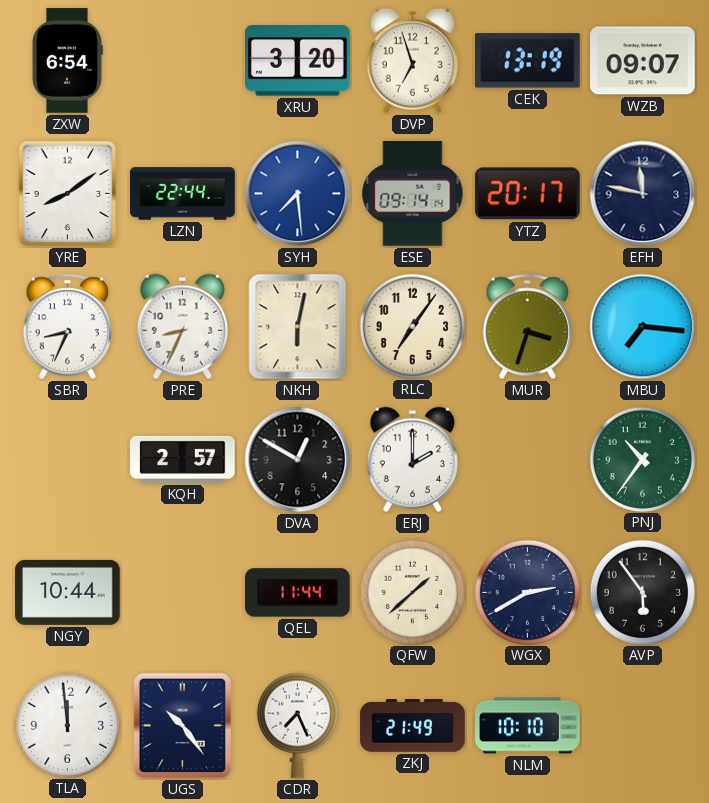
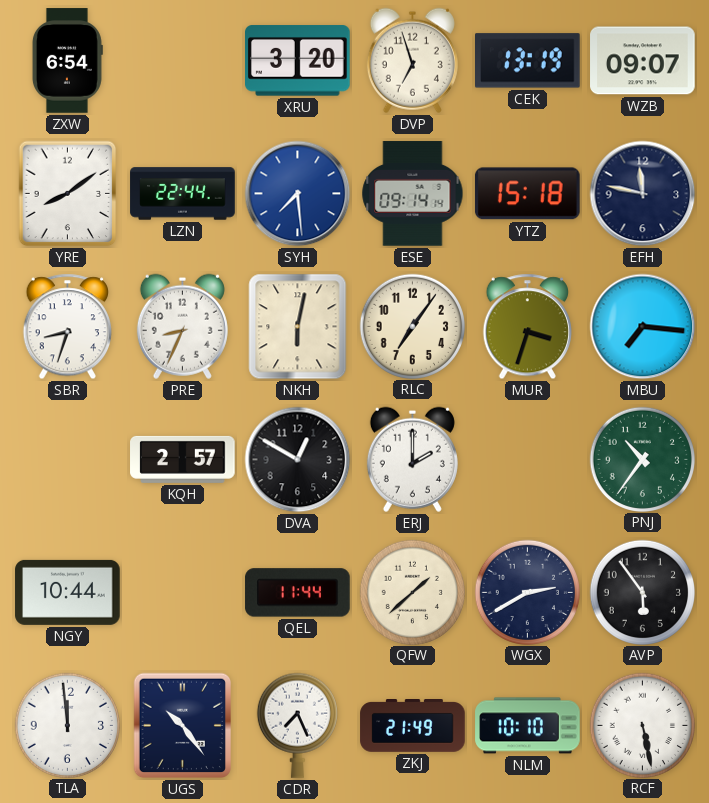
YTZ: 20:17 -> 15:18 (527, 194)
SBR: 8:34 -> 8:33 (67, 327)
RCF: none -> 5:28 (642, 725)
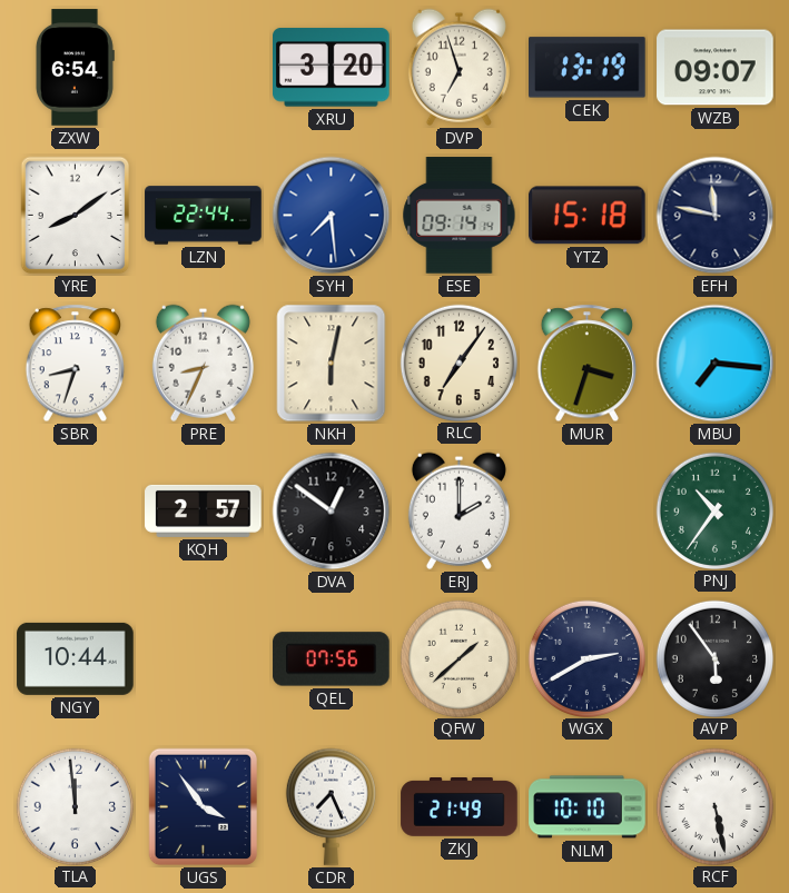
DVA: 12:50 -> 12:51 (332, 512)
QEL: 11:44 -> 07:56 (332, 659)
UGS: 10:24 -> 3:54 (204, 807)
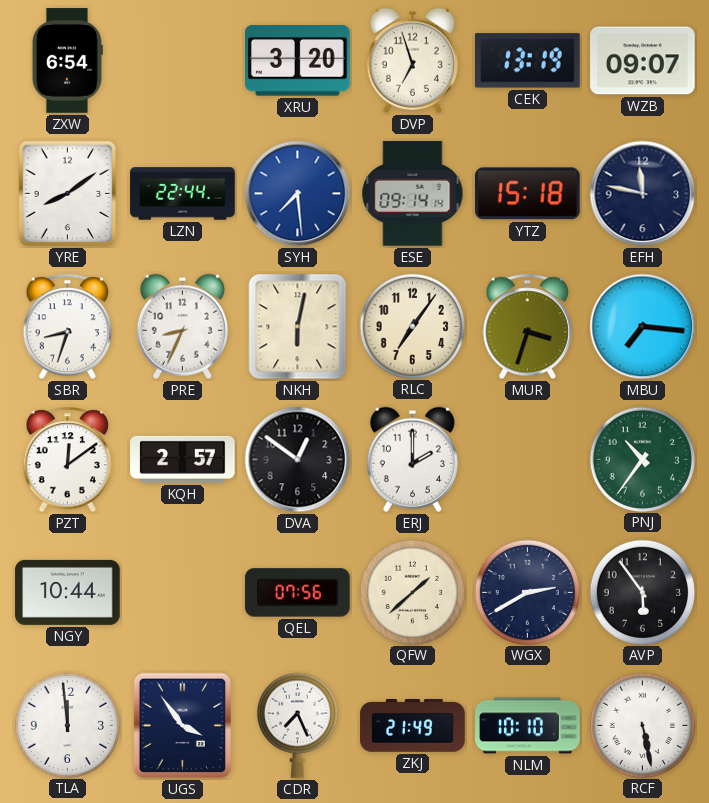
PZT: none -> 12:09 (67, 460)
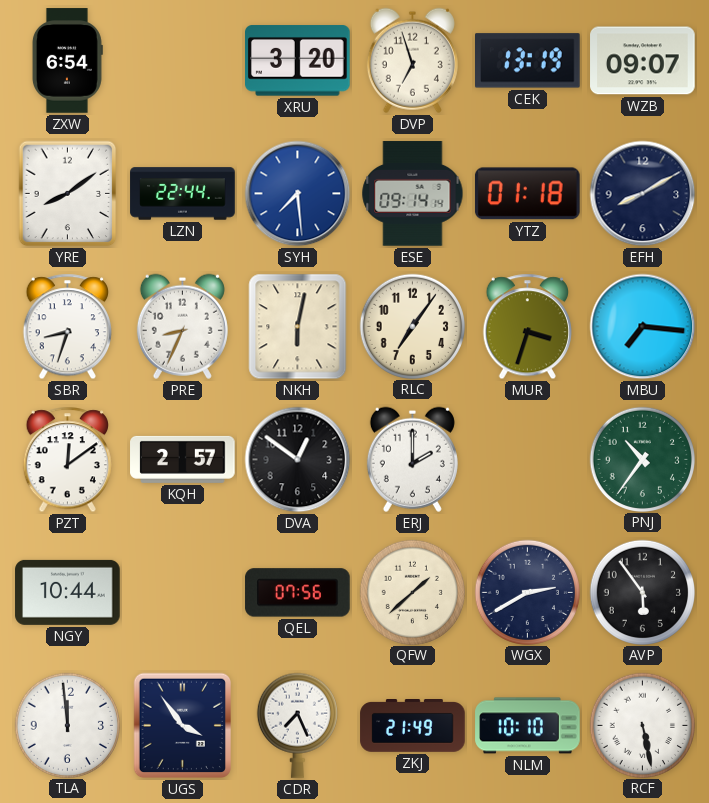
YTZ: 15:18 -> 01:18 (527, 194)
EFH: 11:47 -> 8:10 (643, 194)
